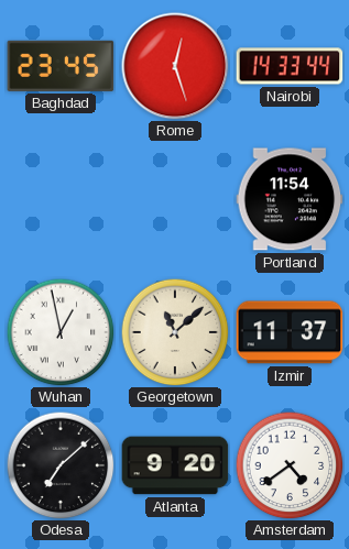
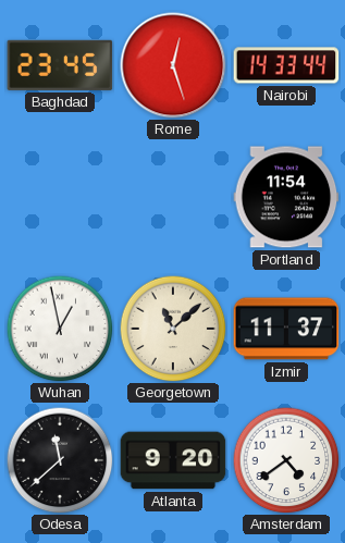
Odesa: 7:08 -> 11:38 (60, 460)
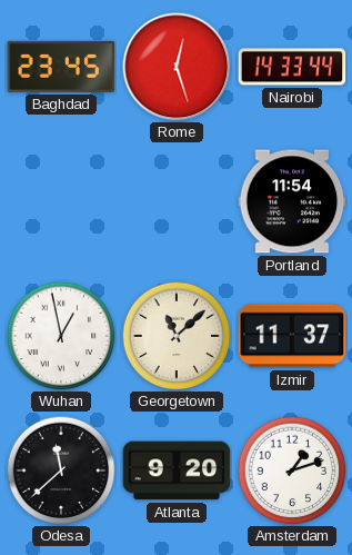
Amsterdam: 4:39 -> 1:12 (292, 470)
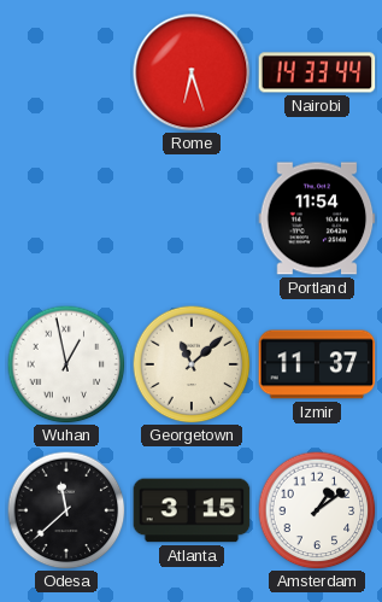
Baghdad: 23:45 -> none (61, 67)
Rome: 12:27 -> 6:27 (192, 72)
Atlanta: 9:20 -> 3:15 (192, 510)
Amsterdam: 1:12 -> 1:09 (317, 510)
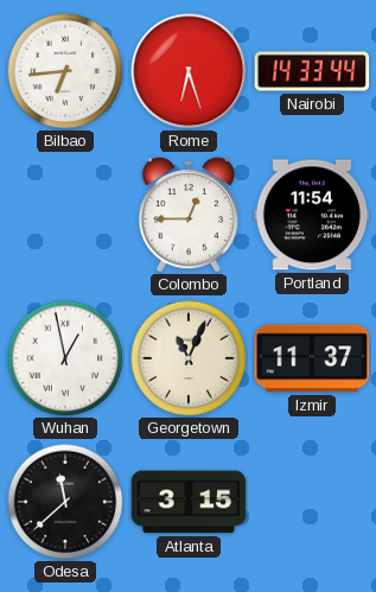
Bilbao: none -> 6:44 (65, 71)
Colombo: none -> 12:45 (189, 215)
Georgetown: 11:08 -> 11:04 (189, 358)
Amsterdam: 1:09 -> none (317, 510)
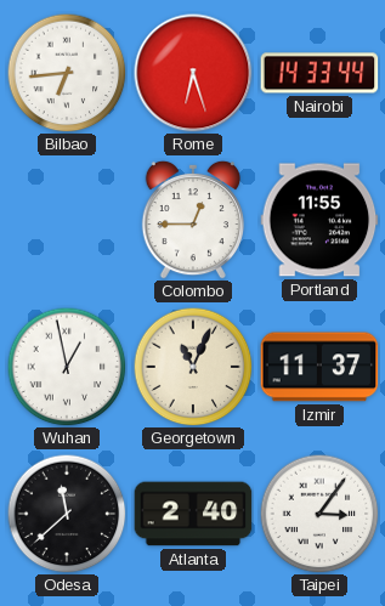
Portland: 11:54 -> 11:55 (319, 220)
Atlanta: 3:15 -> 2:40 (193, 514)
Taipei: none -> 3:06 (319, 514)
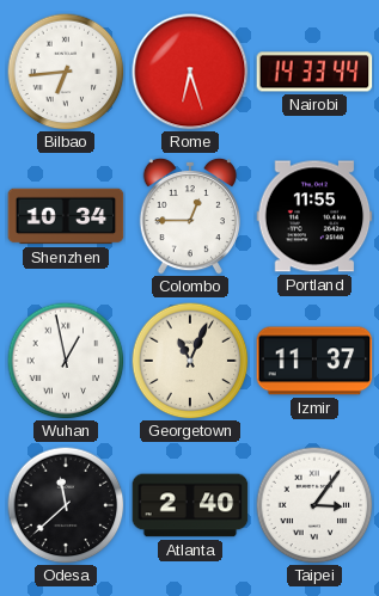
Shenzhen: none -> 10:34 (66, 216)
